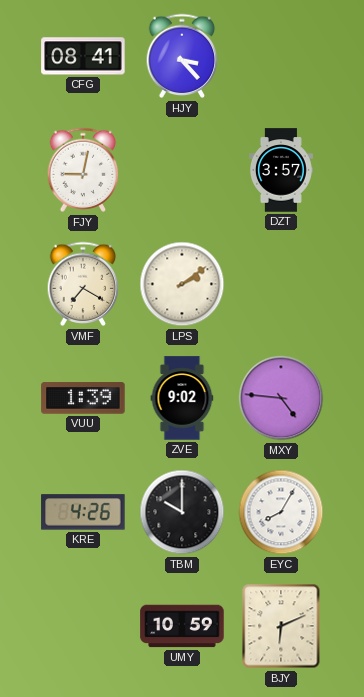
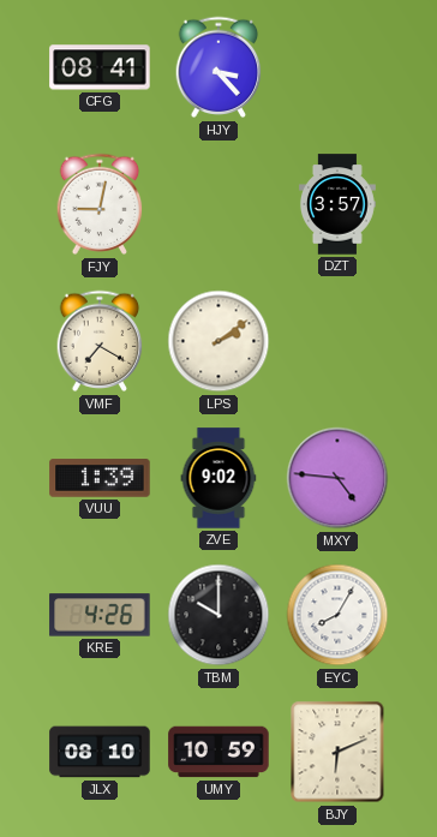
JLX: none -> 08:10 (100, 752)
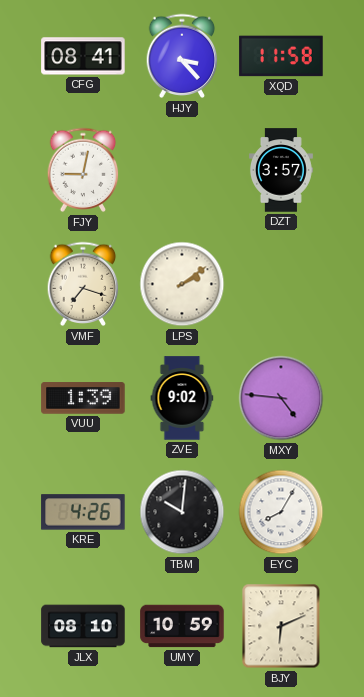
XQD: none -> 11:58 (281, 56)
VMF: 7:20 -> 7:18 (83, 284)
TBM: 10:00 -> 10:01 (182, 512)
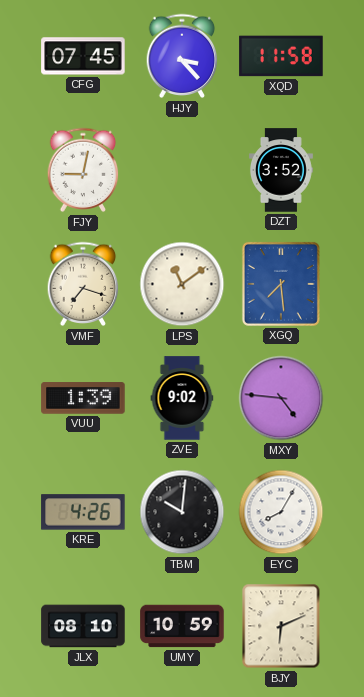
CFG: 08:41 -> 07:45 (83, 56)
DZT: 3:57 -> 3:52 (281, 170)
LPS: 2:09 -> 11:09 (182, 284)
XGQ: none -> 7:29 (281, 284)
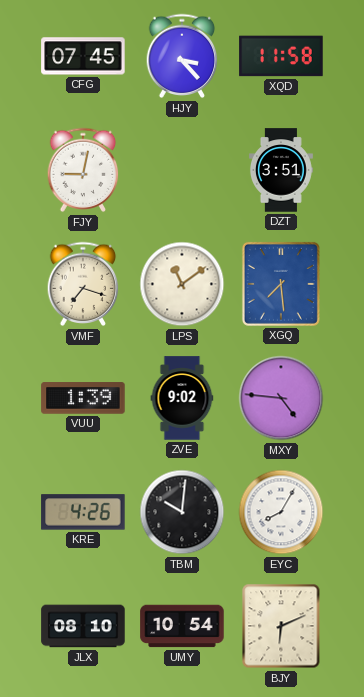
DZT: 3:52 -> 3:51 (281, 170)
UMY: 10:59 -> 10:54 (182, 626)
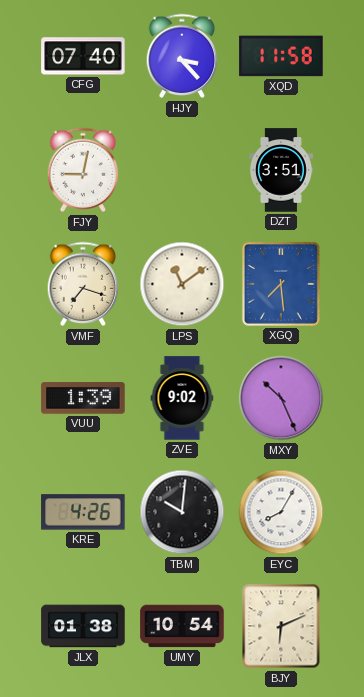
CFG: 07:45 -> 07:40 (83, 56)
MXY: 4:46 -> 10:26 (281, 398)
JLX: 08:10 -> 01:38 (83, 626)
